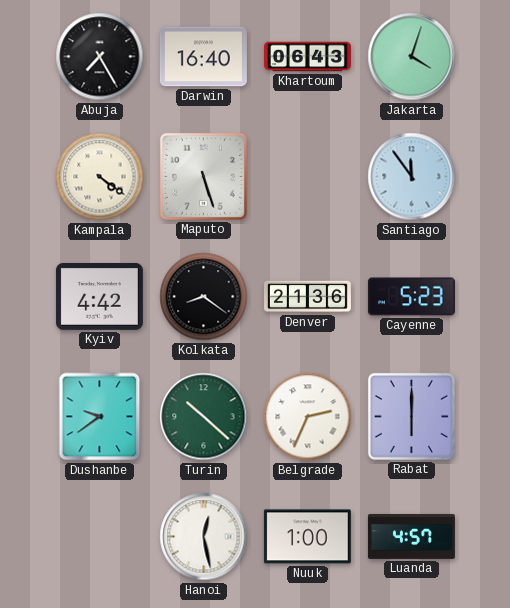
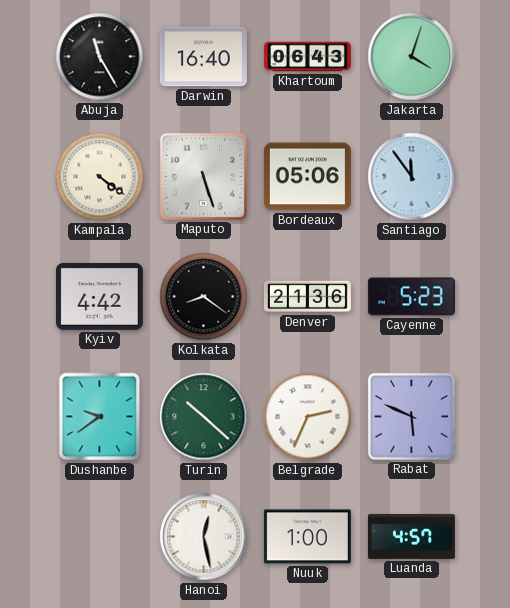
Abuja: 7:25 -> 11:25 (100, 57)
Bordeaux: none -> 05:06 (307, 177)
Rabat: 6:00 -> 5:49 (411, 416)
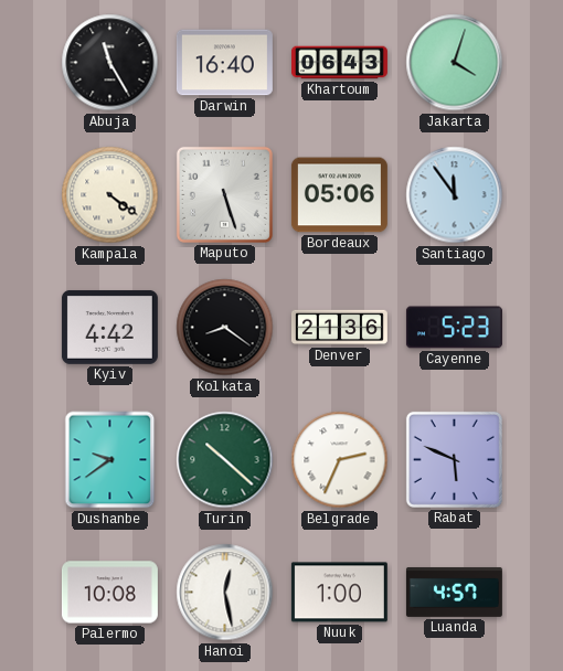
Palermo: none -> 10:08 (109, 593)
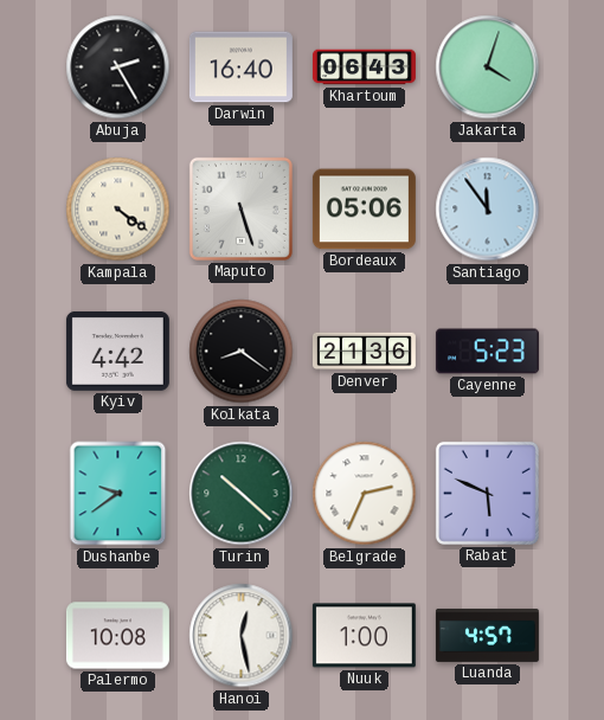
Abuja: 11:25 -> 2:25 (118, 67)
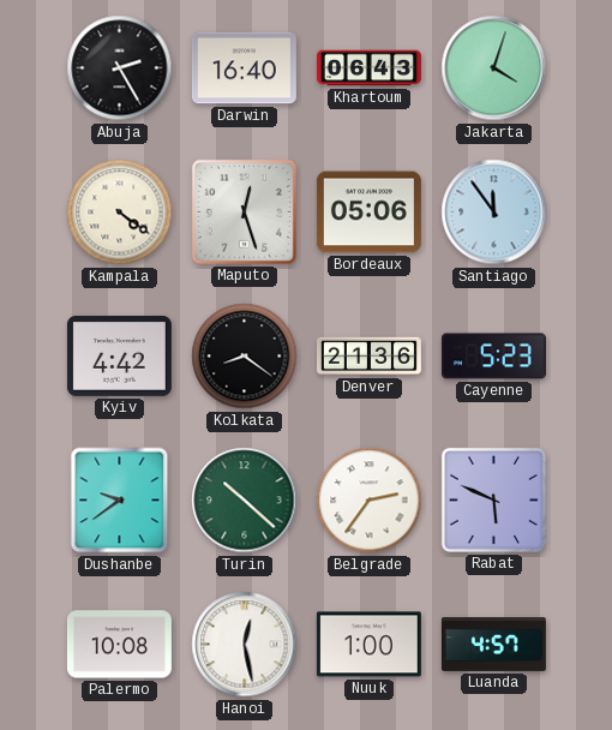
Maputo: 5:27 -> 12:27 (244, 211)
Belgrade: 2:34 -> 2:36 (370, 501)
